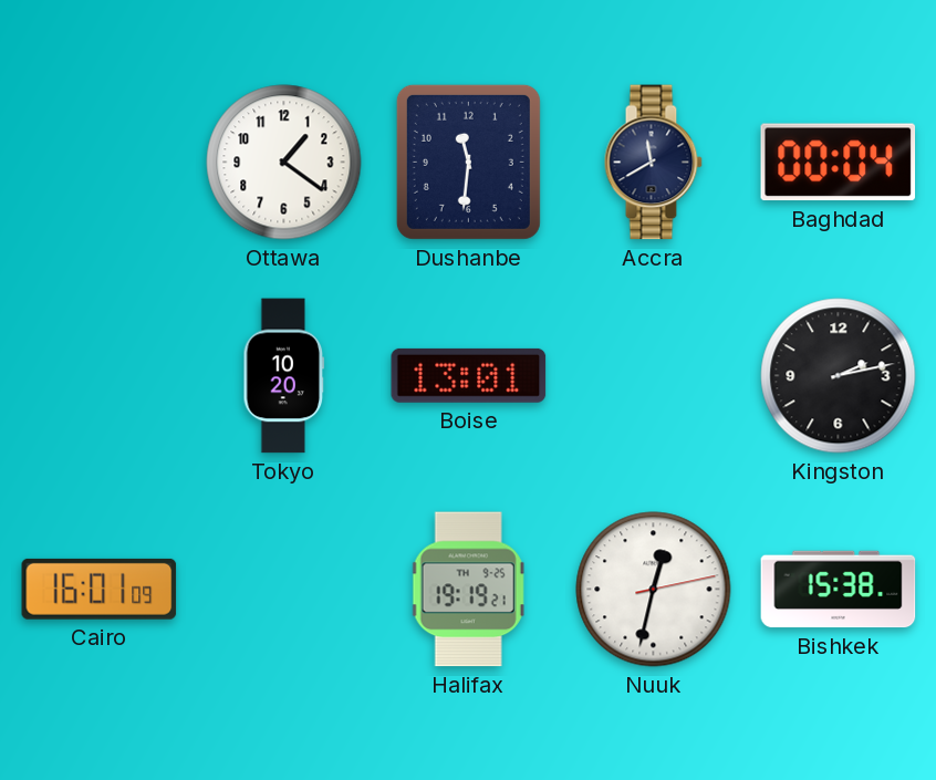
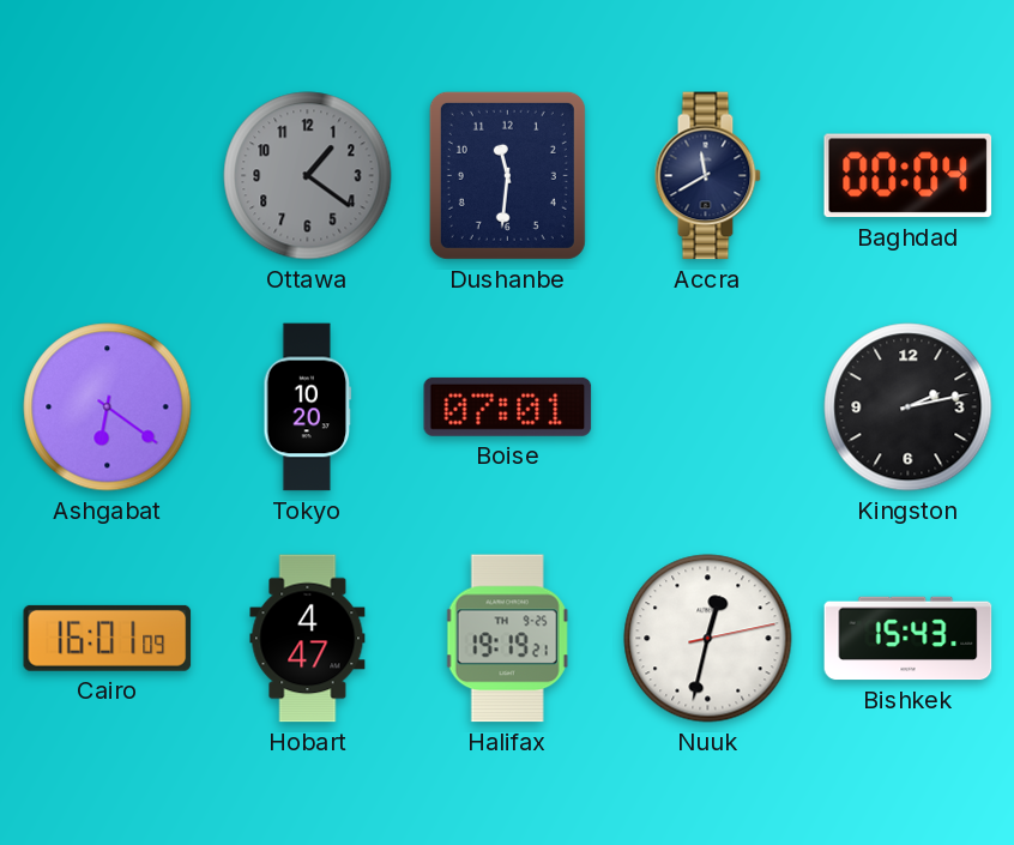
Ottawa dial: white -> grey (308, 176)
Ashgabat: none -> 6:21 (108, 408)
Boise: 13:01 -> 07:01 (508, 406)
Hobart: none -> 4:47 (308, 639)
Bishkek: 15:38 -> 15:43 (909, 639)
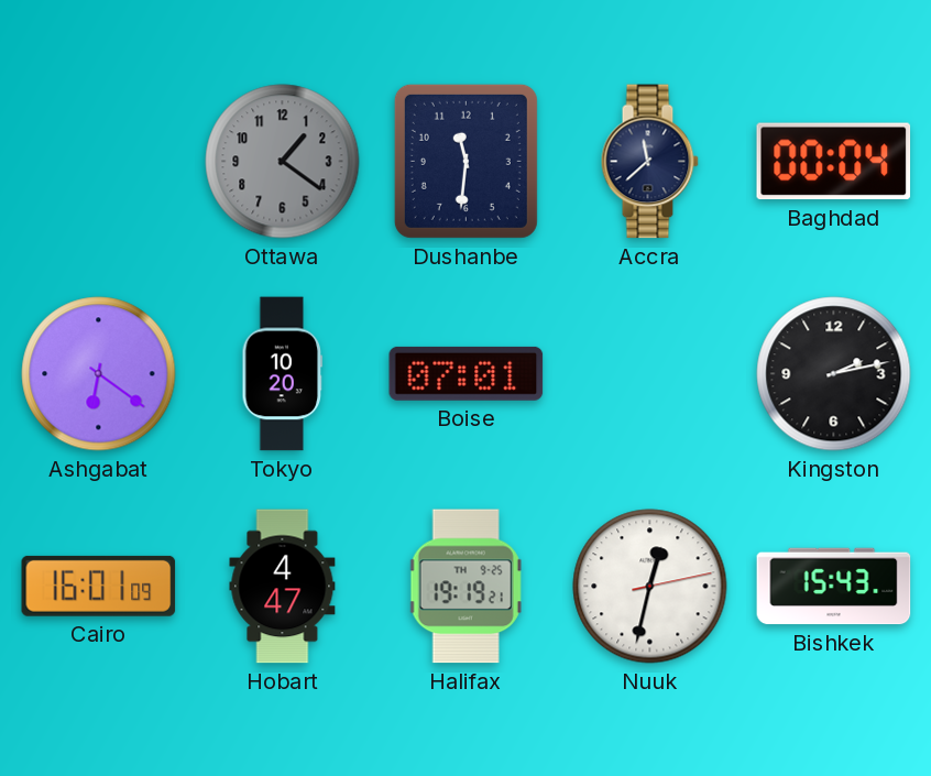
Accra: 11:40 -> 11:38 (649, 162)
